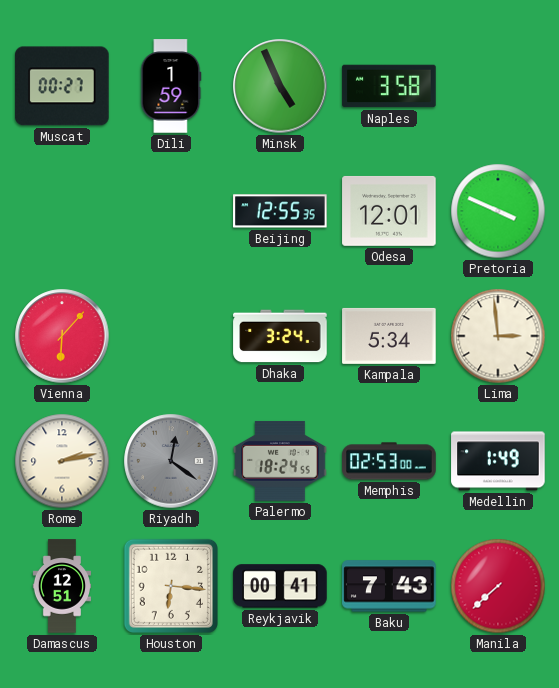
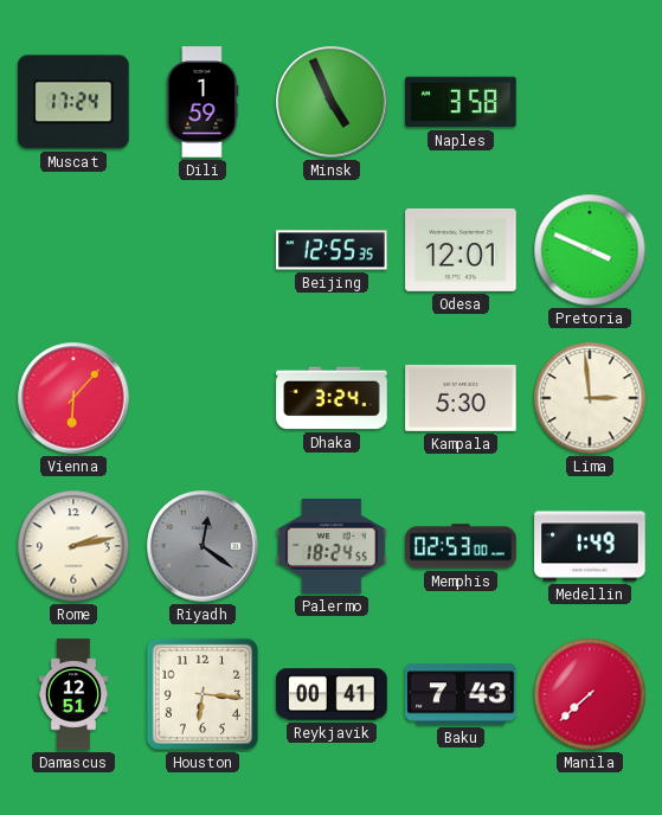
Muscat: 00:27 -> 17:24 (73, 102)
Kampala: 5:34 -> 5:30 (461, 398)
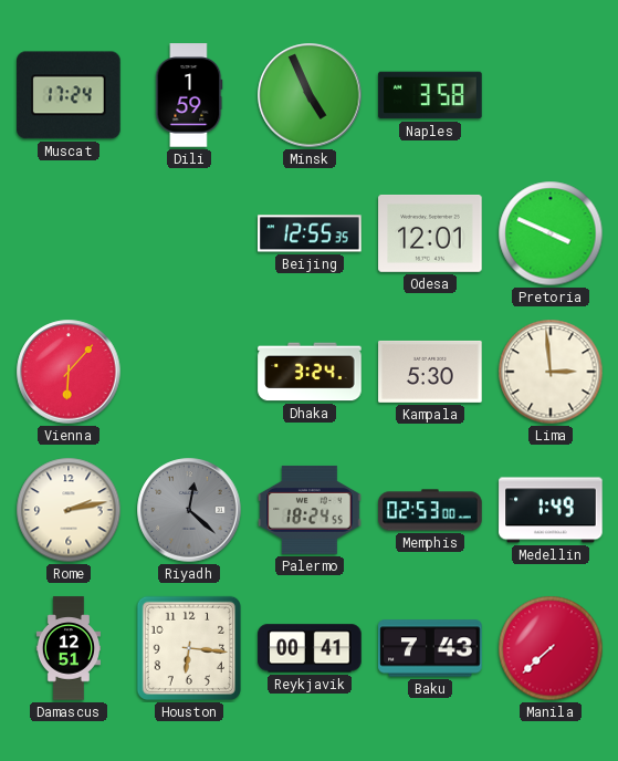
Riyadh: 12:21 -> 12:22 (189, 510)
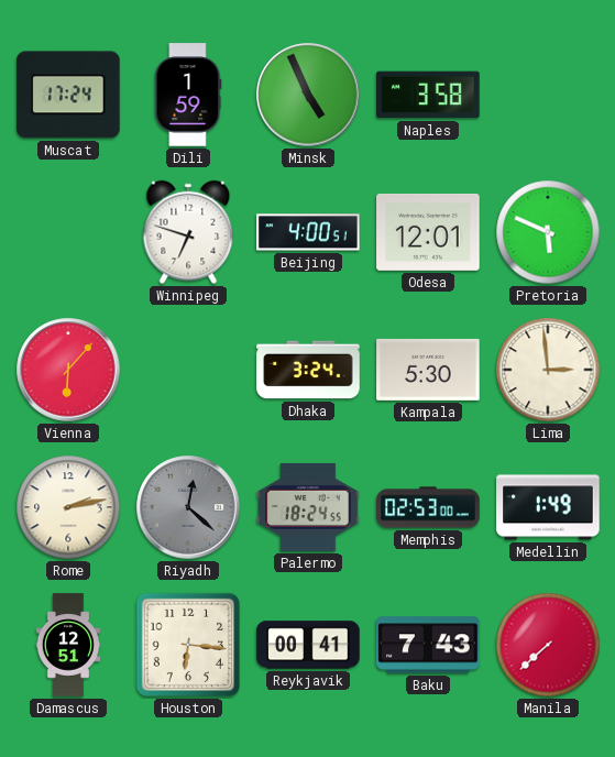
Winnipeg: none -> 6:48 (188, 232)
Beijing: 12:55 -> 4:00 (308, 232)
Pretoria: 3:49 -> 5:49 (548, 232)
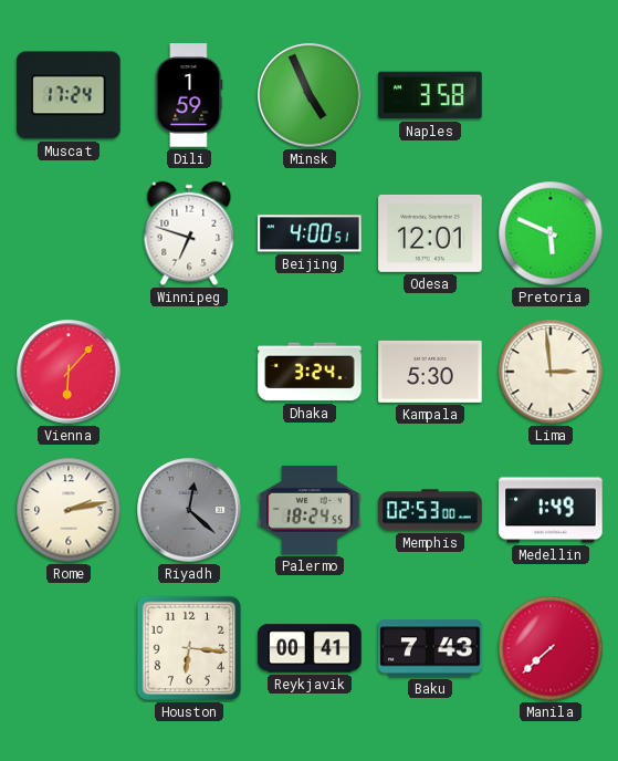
Damascus: 12:51 -> none (67, 645)
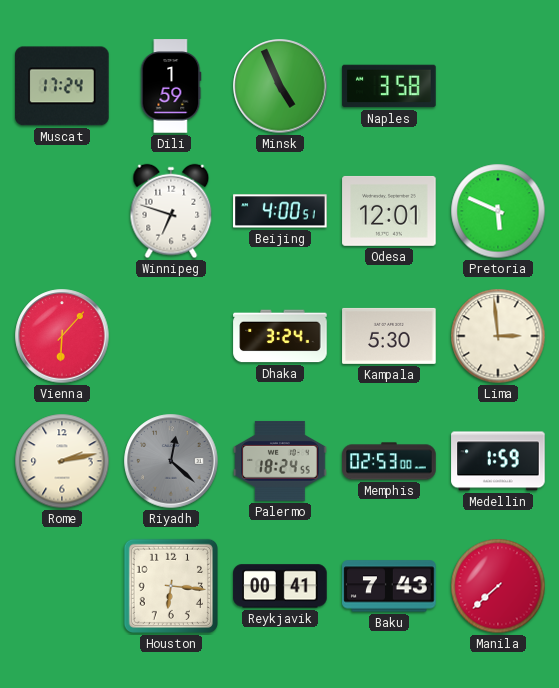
Medellin: 1:49 -> 1:59 (498, 461)
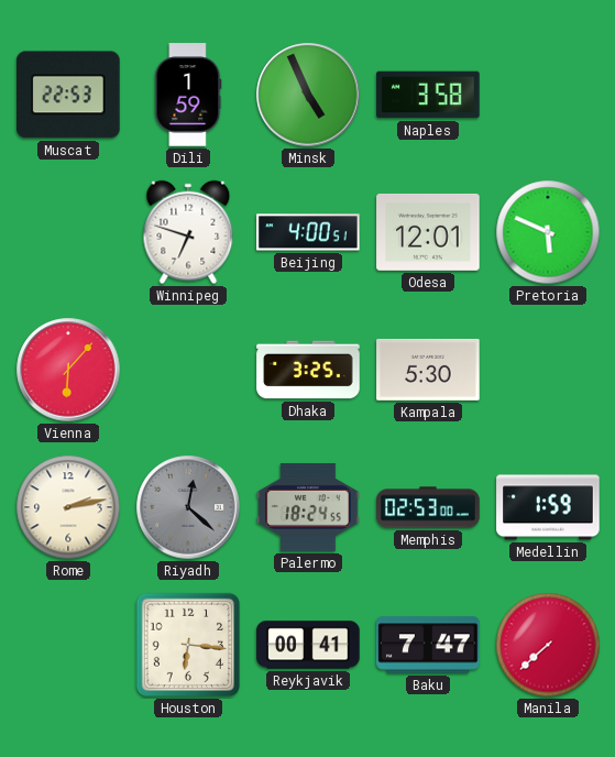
Muscat: 17:24 -> 22:53 (68, 95)
Dhaka: 3:24 -> 3:25 (308, 370)
Lima: 2:59 -> none (498, 336)
Baku: 7:43 -> 7:47 (428, 645)
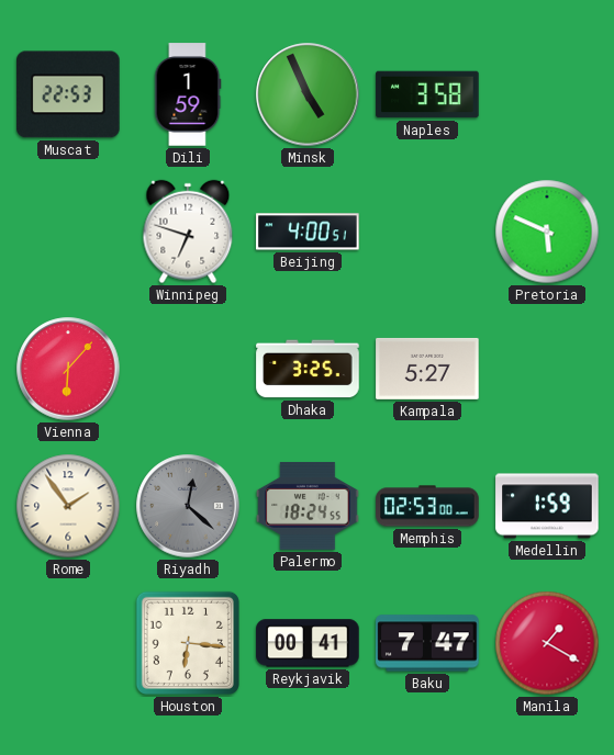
Odesa: 12:01 -> none (428, 232)
Kampala: 5:30 -> 5:27 (427, 369)
Rome: 2:13 -> 1:54 (68, 506)
Manila: 7:38 -> 1:20 (547, 643)
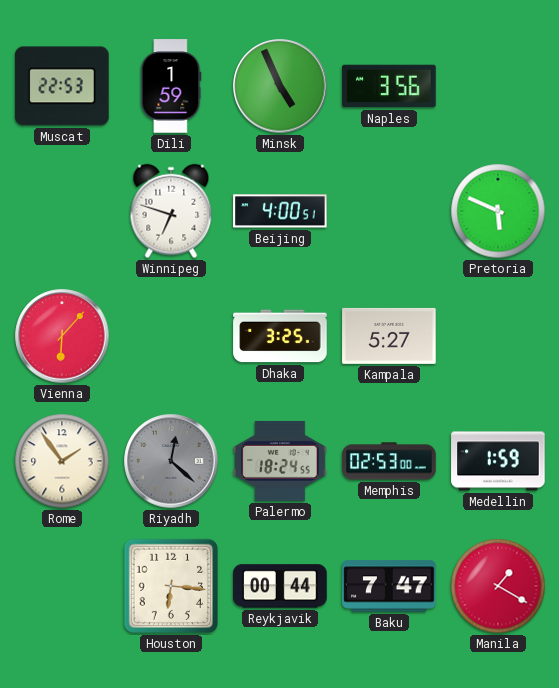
Naples: 3:58 -> 3:56 (389, 86)
Reykjavik: 00:41 -> 00:44 (280, 586)
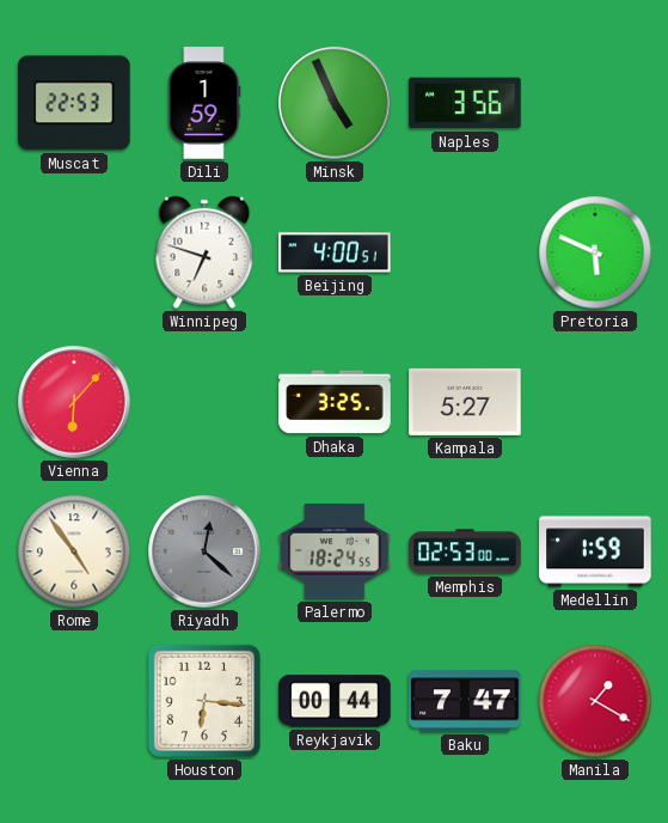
Rome: 1:54 -> 4:54 (74, 551)
